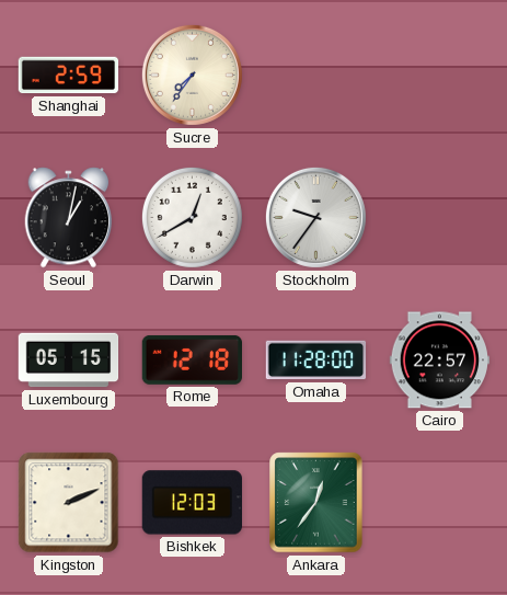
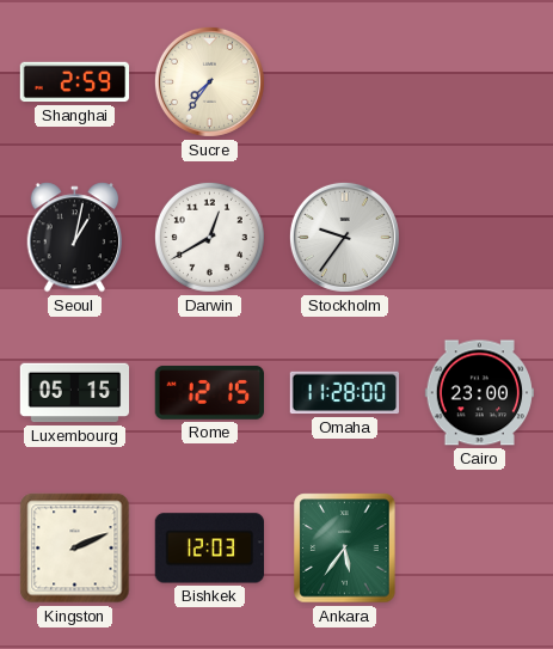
Rome: 12:18 -> 12:15 (209, 392)
Cairo: 22:57 -> 23:00 (480, 393)
Ankara: 12:36 -> 5:36 (345, 549)
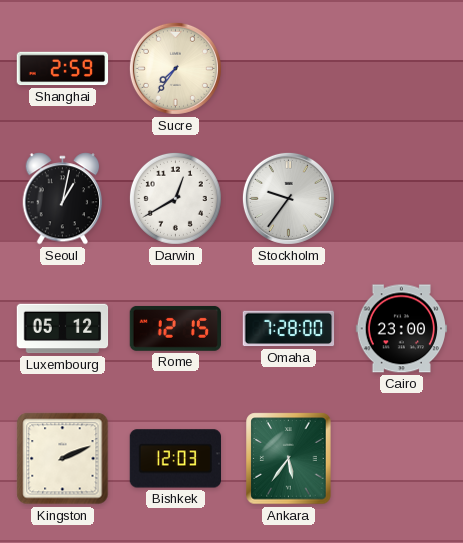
Luxembourg: 05:15 -> 05:12 (63, 329)
Omaha: 11:28 -> 7:28 (289, 329)
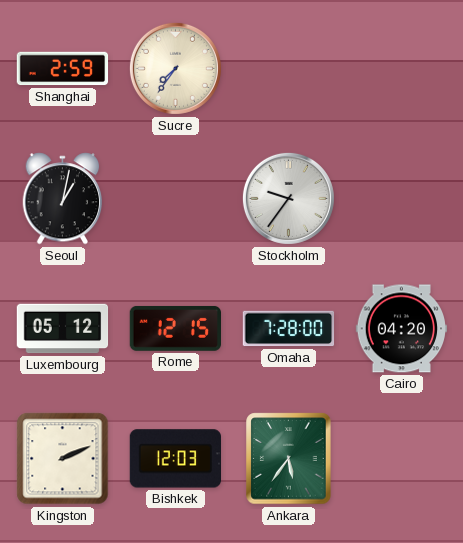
Darwin: 12:40 -> none (175, 198)
Cairo: 23:00 -> 04:20 (402, 329)
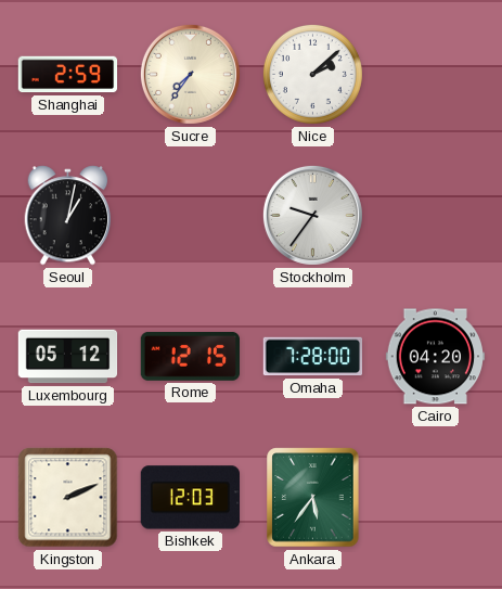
Nice: none -> 2:08 (312, 74)
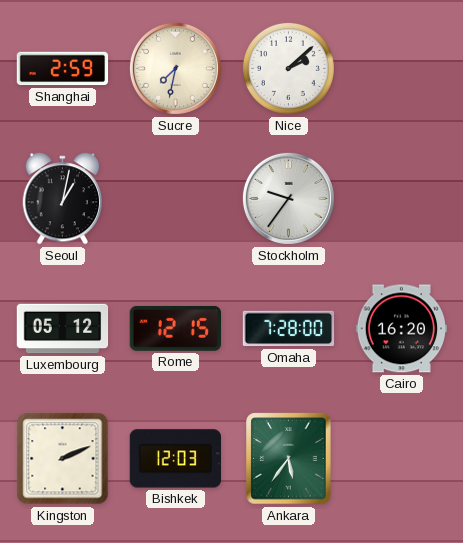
Sucre: 7:36 -> 7:32 (175, 68)
Cairo: 04:20 -> 16:20 (402, 329)
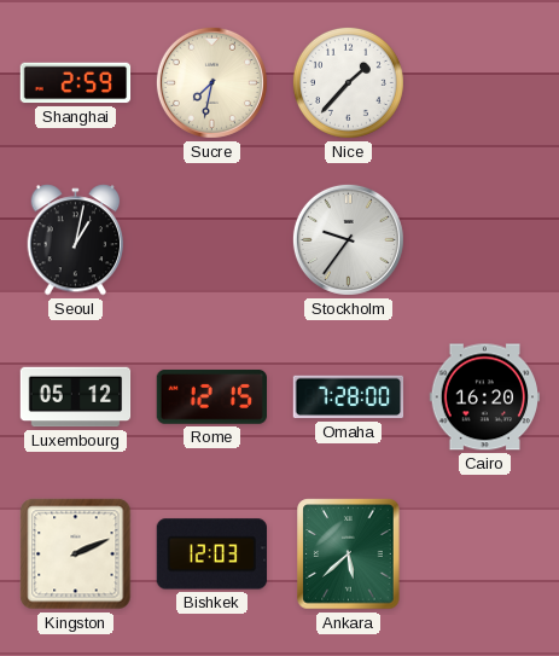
Nice: 2:08 -> 1:37 (348, 82)
Ankara: 5:36 -> 5:38 (349, 555)
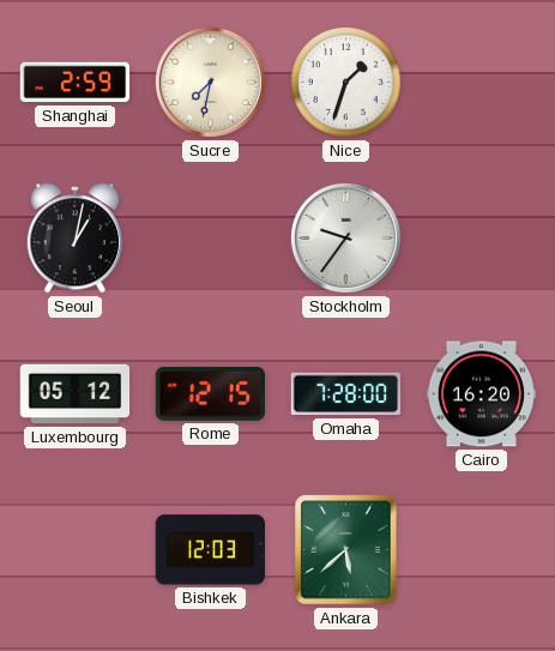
Nice: 1:37 -> 1:33 (345, 82)
Kingston: 2:11 -> none (76, 555)
